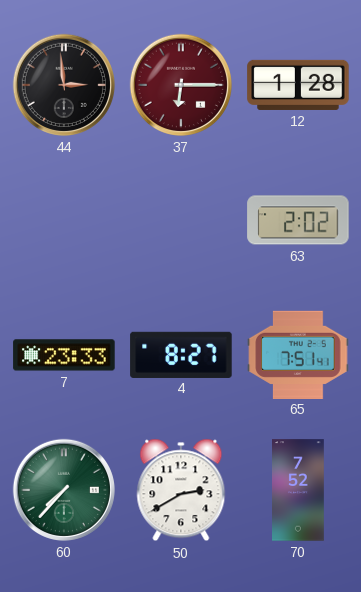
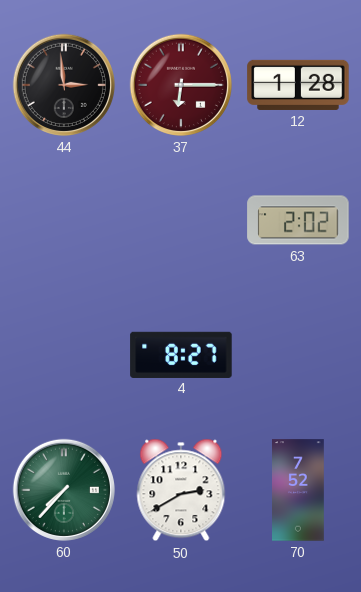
7: 23:33 -> none (64, 355)
65: 7:51 -> none (298, 354)
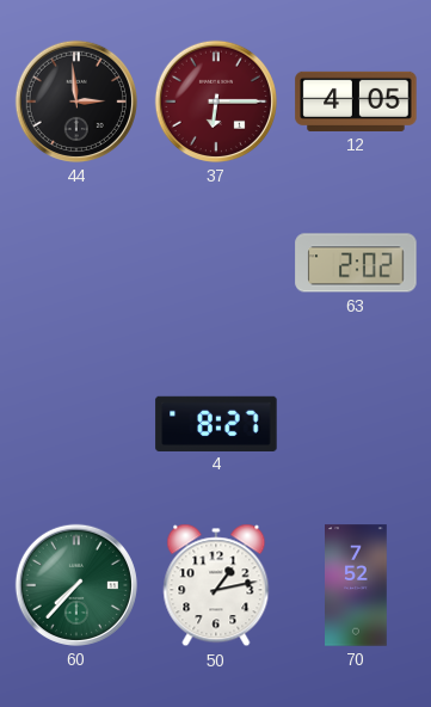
12: 1:28 -> 4:05 (356, 102)
50: 2:40 -> 1:13 (216, 585)
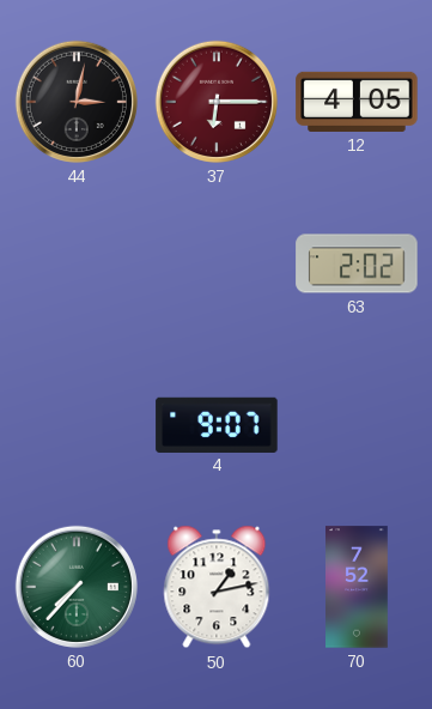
44: 2:59 -> 3:02 (77, 102)
4: 8:27 -> 9:07 (217, 424)
